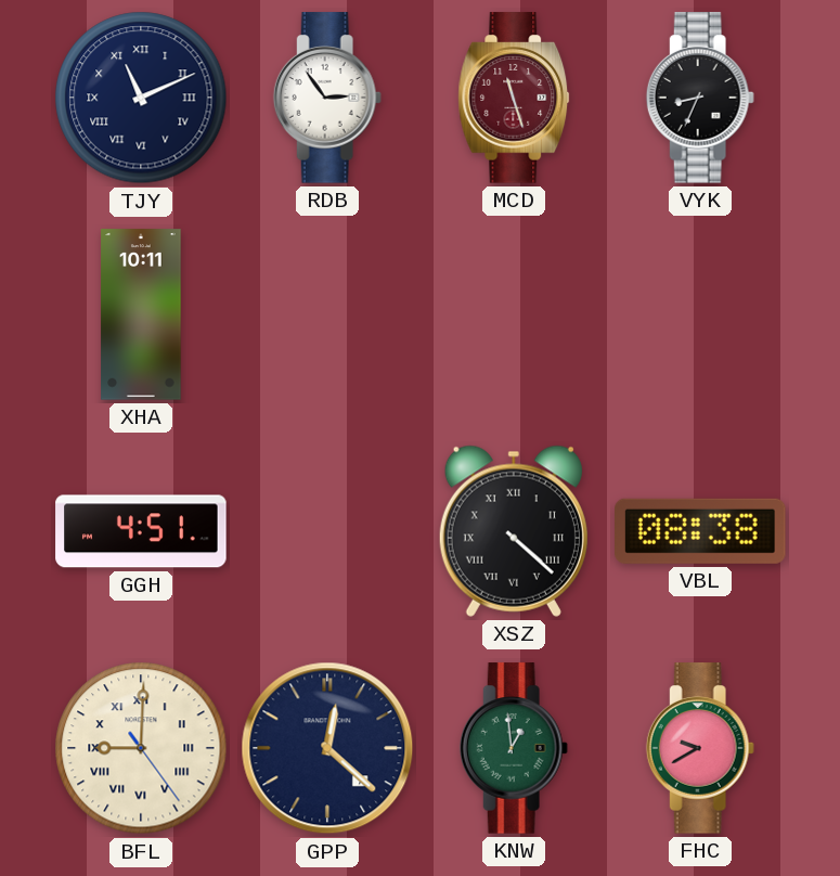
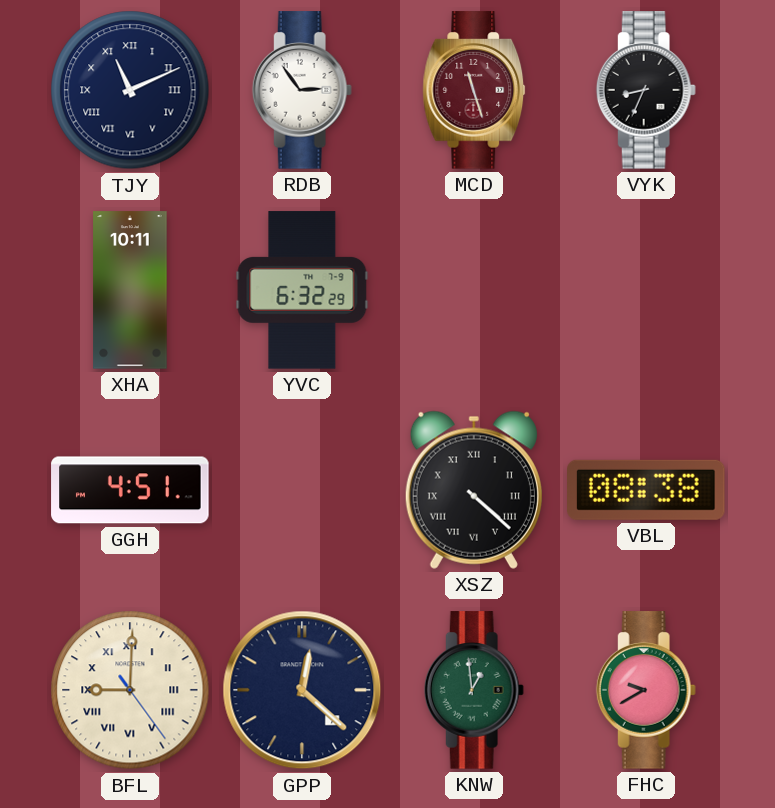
YVC: none -> 6:32 (302, 290)
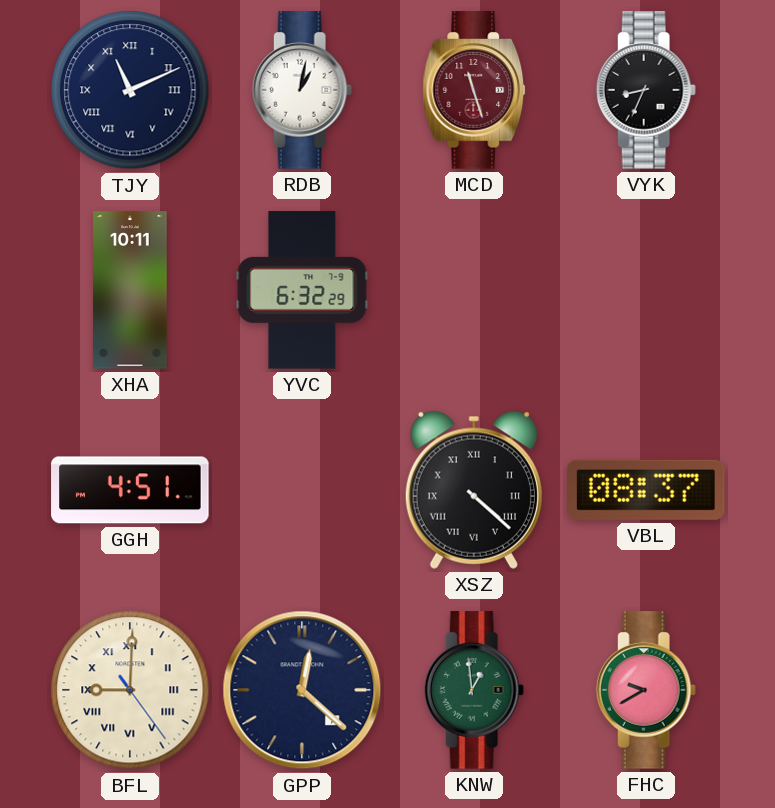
RDB: 2:54 -> 1:02 (302, 90)
VBL: 08:38 -> 08:37 (647, 490)
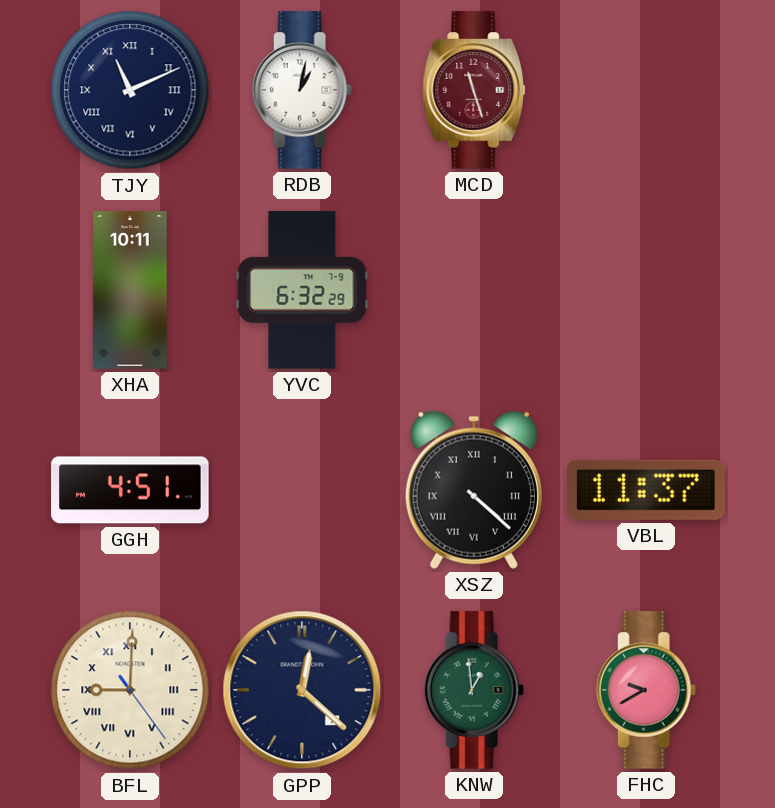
VYK: 8:34 -> none (646, 90)
VBL: 08:37 -> 11:37 (647, 490)
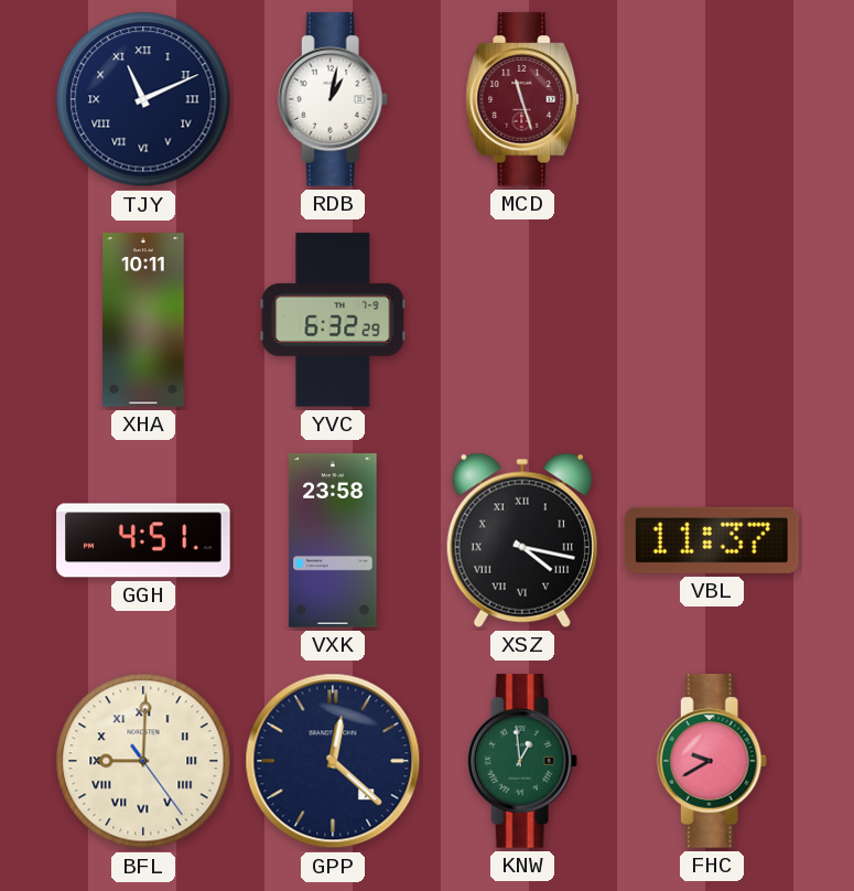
VXK: none -> 23:58 (333, 540)
XSZ: 4:22 -> 4:17 (522, 540)
